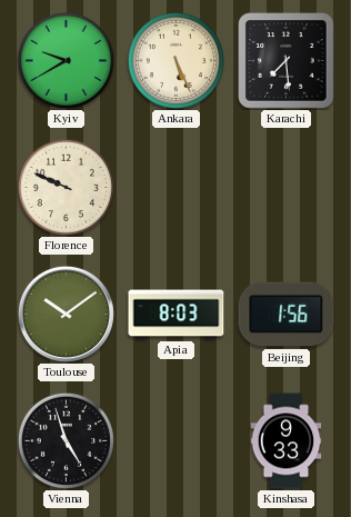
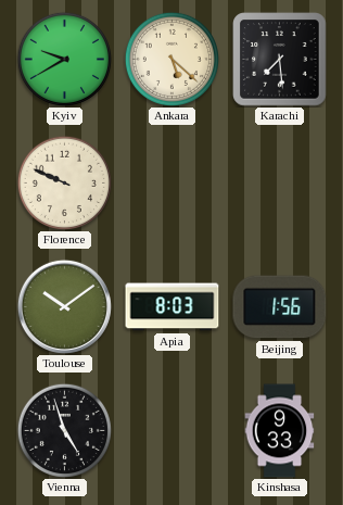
Ankara: 5:26 -> 5:22 (171, 59)
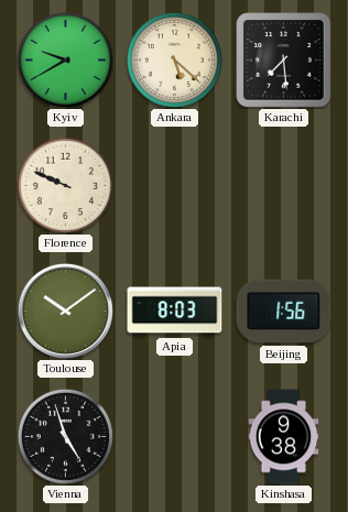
Kinshasa: 9:33 -> 9:38 (284, 437)
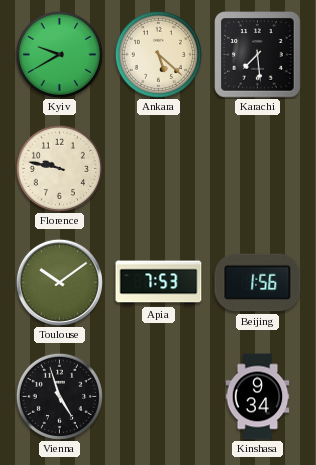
Florence: 9:49 -> 9:47 (59, 168)
Apia: 8:03 -> 7:53 (159, 283)
Kinshasa: 9:38 -> 9:34 (258, 397)
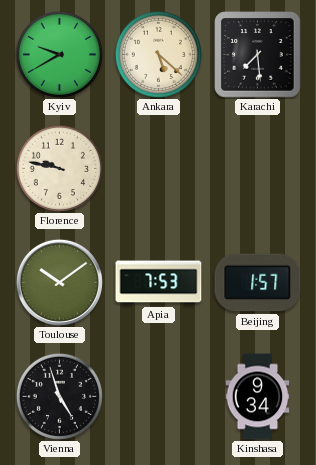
Beijing: 1:56 -> 1:57 (258, 283)
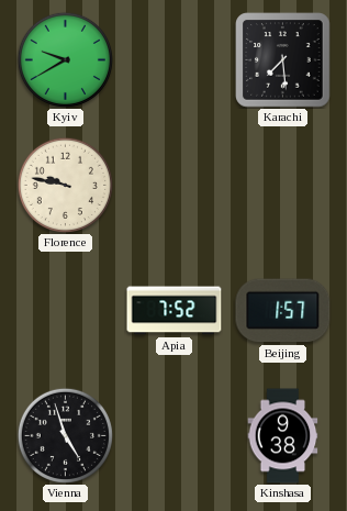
Ankara: 5:22 -> none (158, 54)
Toulouse: 10:09 -> none (59, 282)
Apia: 7:53 -> 7:52 (175, 311)
Kinshasa: 9:34 -> 9:38 (283, 436)
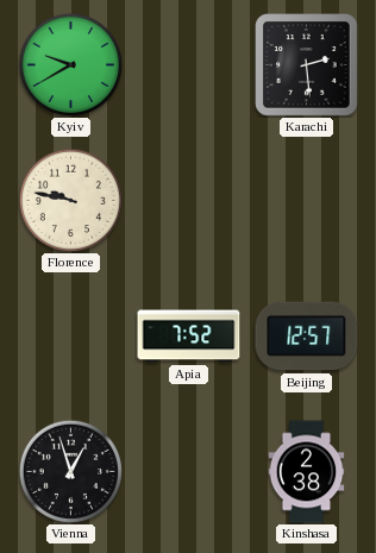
Karachi: 7:29 -> 2:29 (307, 65)
Beijing: 1:57 -> 12:57 (307, 337)
Vienna: 4:57 -> 12:57 (70, 471)
Kinshasa: 9:38 -> 2:38 (307, 472)
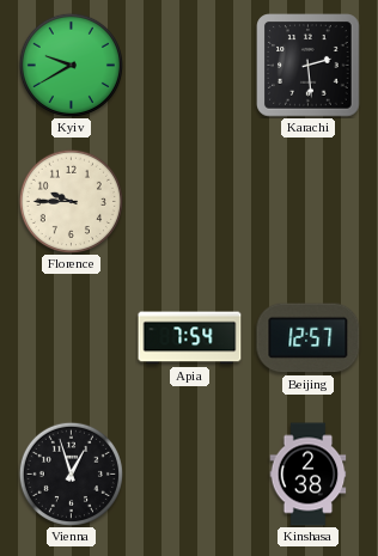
Florence: 9:47 -> 9:45 (71, 201)
Apia: 7:52 -> 7:54 (190, 338)
